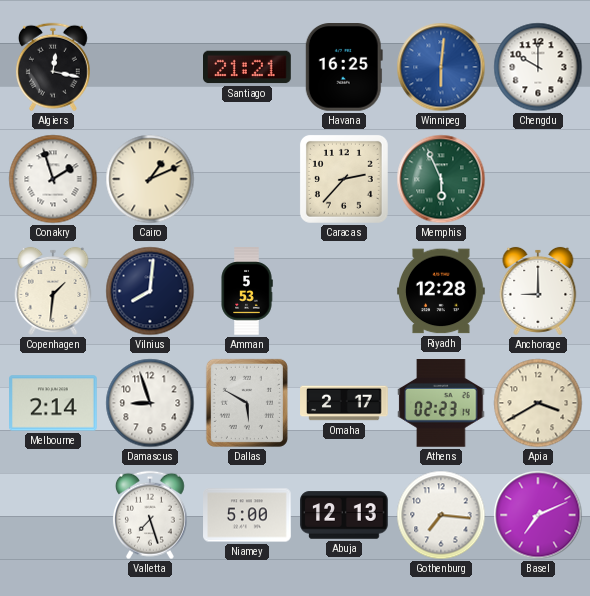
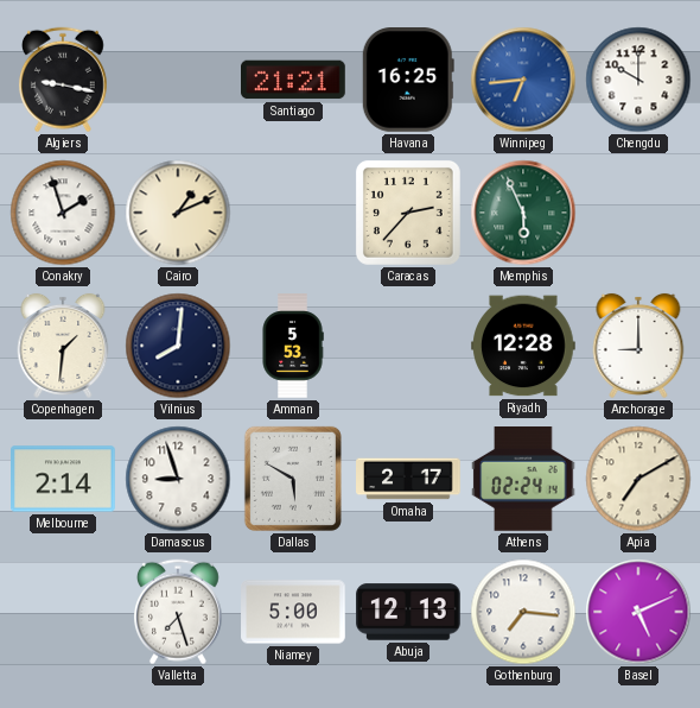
Algiers: 12:17 -> 9:17 (63, 80)
Winnipeg: 6:01 -> 6:44 (523, 80)
Athens: 02:23 -> 02:24 (523, 480)
Apia: 3:40 -> 7:10 (638, 479)
Basel: 7:11 -> 5:11 (638, 612)
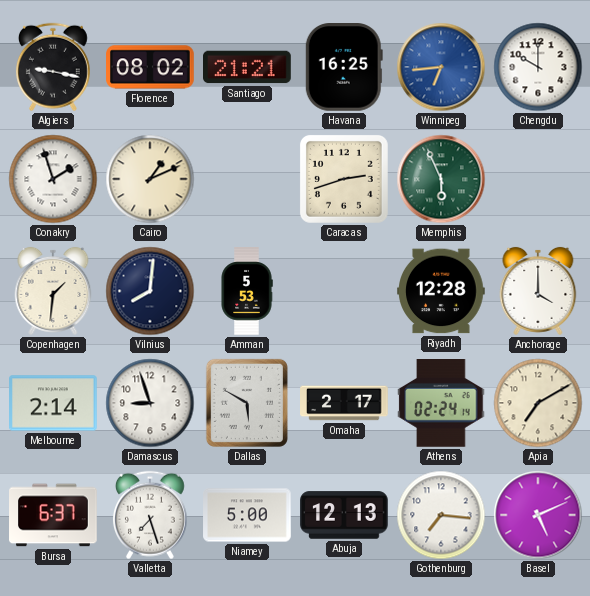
Florence: none -> 08:02 (150, 67)
Caracas: 2:37 -> 2:42 (344, 179)
Anchorage: 9:00 -> 4:00 (538, 291)
Bursa: none -> 6:37 (53, 515)
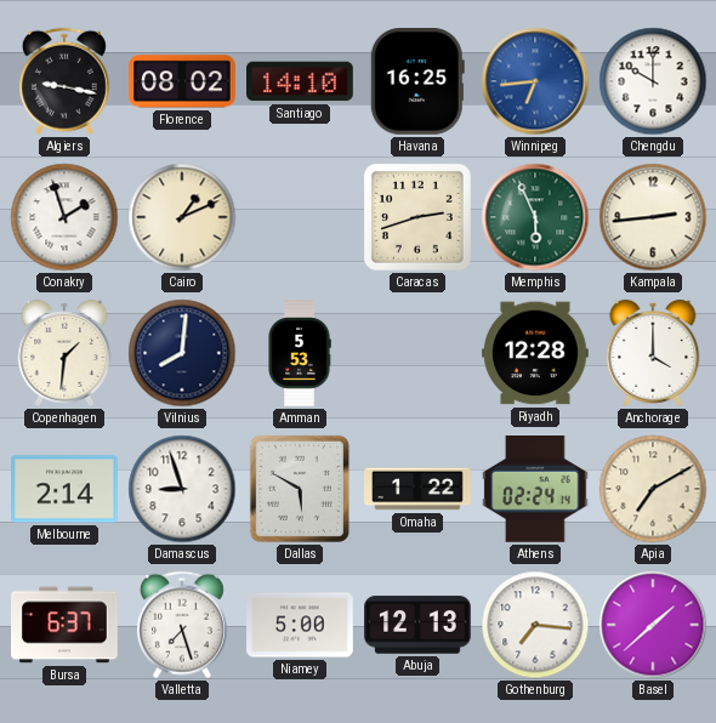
Santiago: 21:21 -> 14:10 (300, 81)
Kampala: none -> 2:44 (653, 217)
Omaha: 2:17 -> 1:22 (417, 489)
Basel: 5:11 -> 1:38 (653, 625)
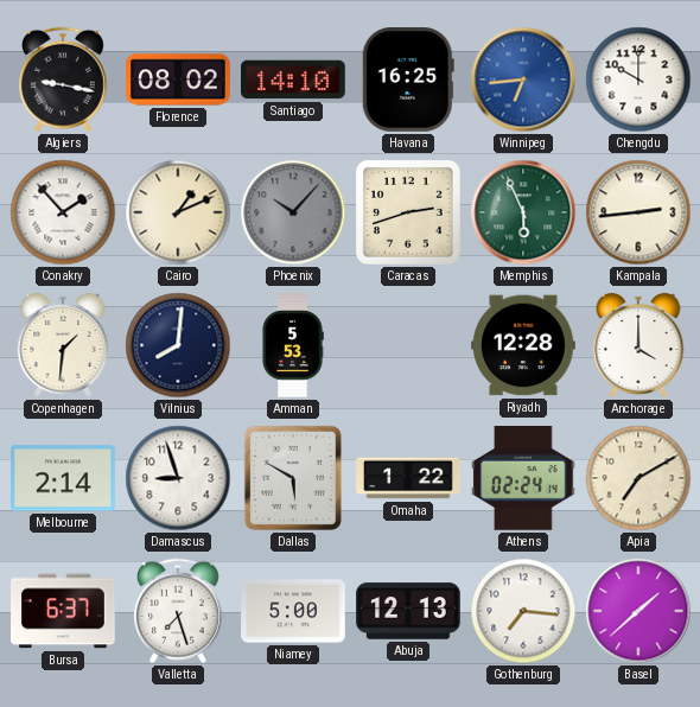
Conakry: 1:57 -> 1:53 (63, 212)
Phoenix: none -> 10:07 (293, 212)
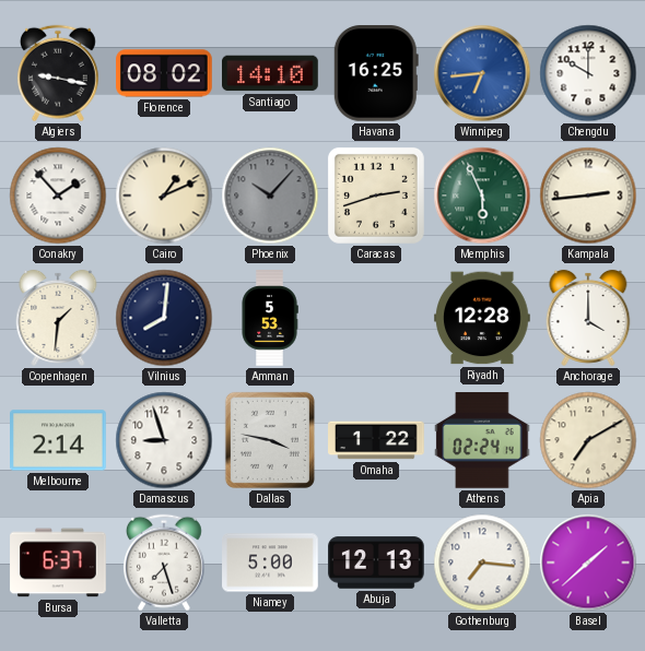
Dallas: 5:50 -> 3:47 (270, 440)
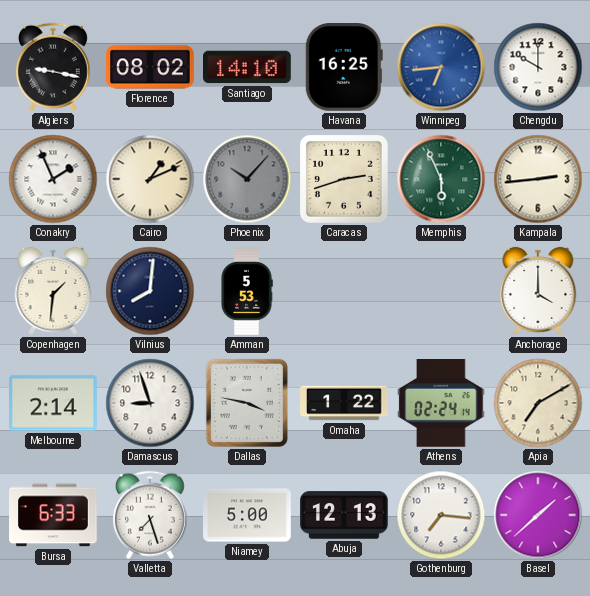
Conakry: 1:53 -> 1:56 (53, 179)
Riyadh: 12:28 -> none (482, 318)
Bursa: 6:37 -> 6:33 (53, 515)
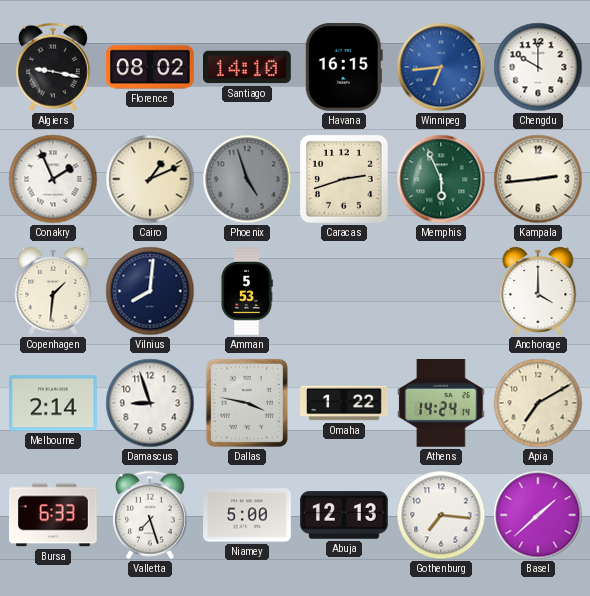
Havana: 16:25 -> 16:15 (344, 68)
Phoenix: 10:07 -> 4:57 (247, 179)
Athens: 02:24 -> 14:24 (441, 404)
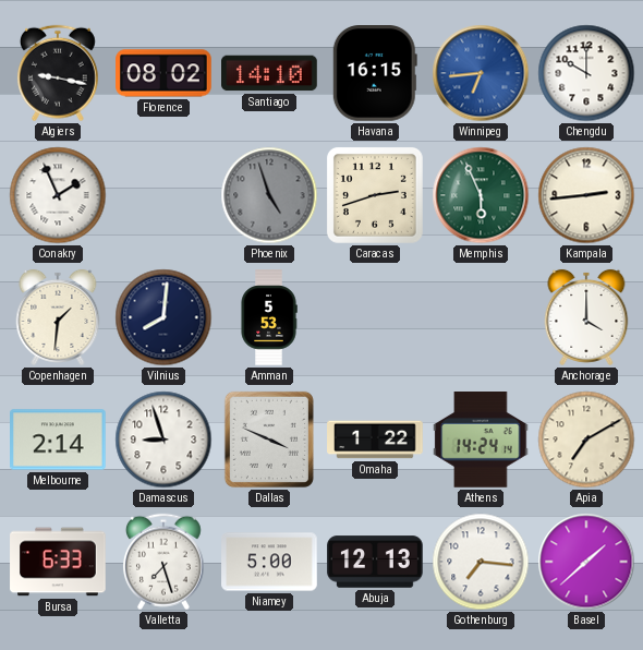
Cairo: 1:11 -> none (150, 179)
Dallas: 3:47 -> 3:49 (269, 440)
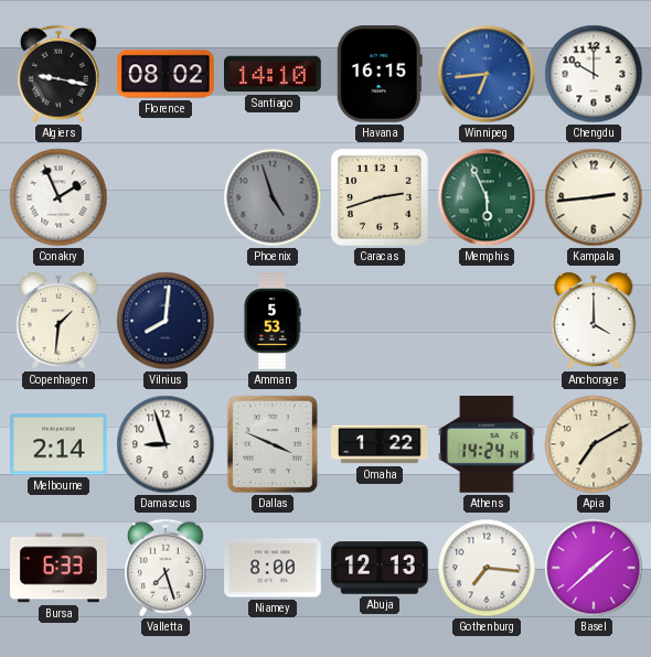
Niamey: 5:00 -> 8:00 (273, 568)
